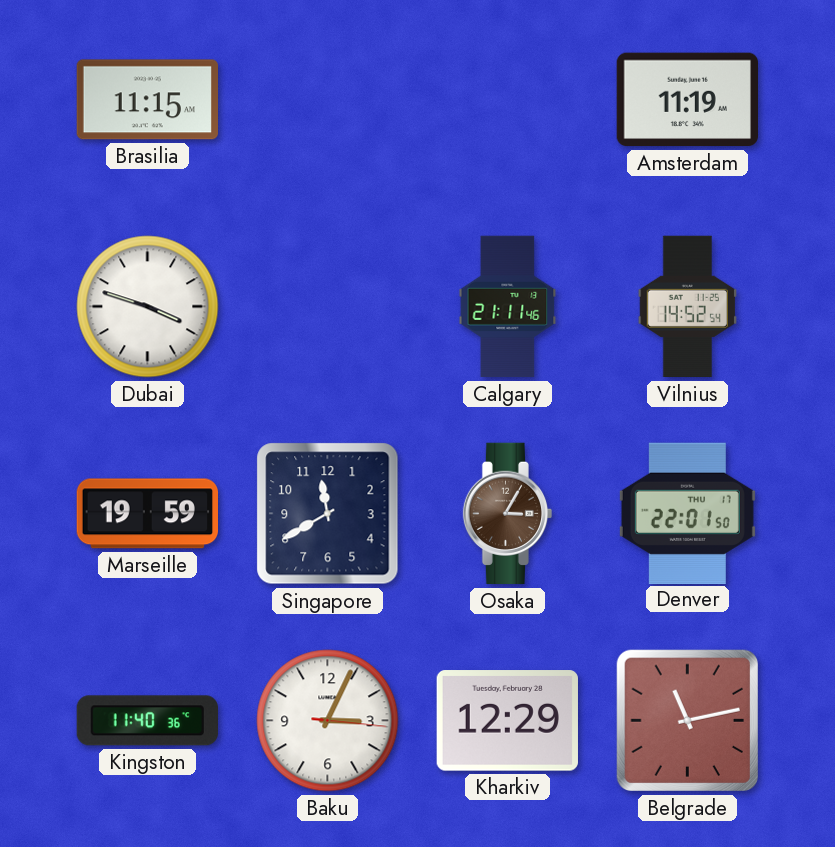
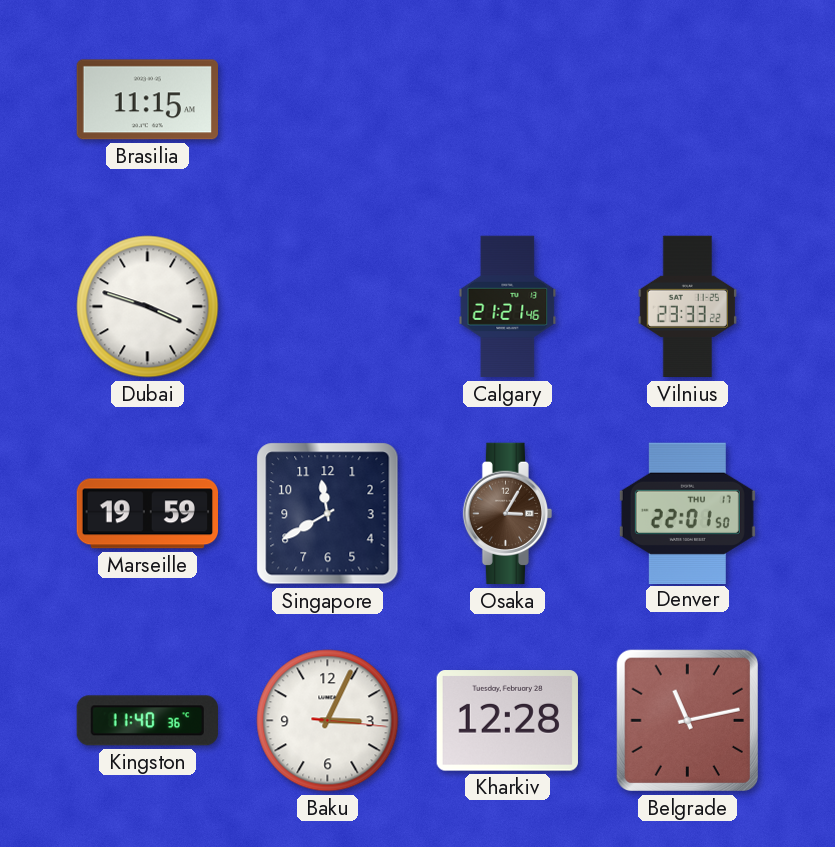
Amsterdam: 11:19 -> none (687, 100)
Calgary: 21:11 -> 21:21 (508, 307)
Vilnius: 14:52 -> 23:33 (687, 307)
Kharkiv: 12:29 -> 12:28 (507, 721)
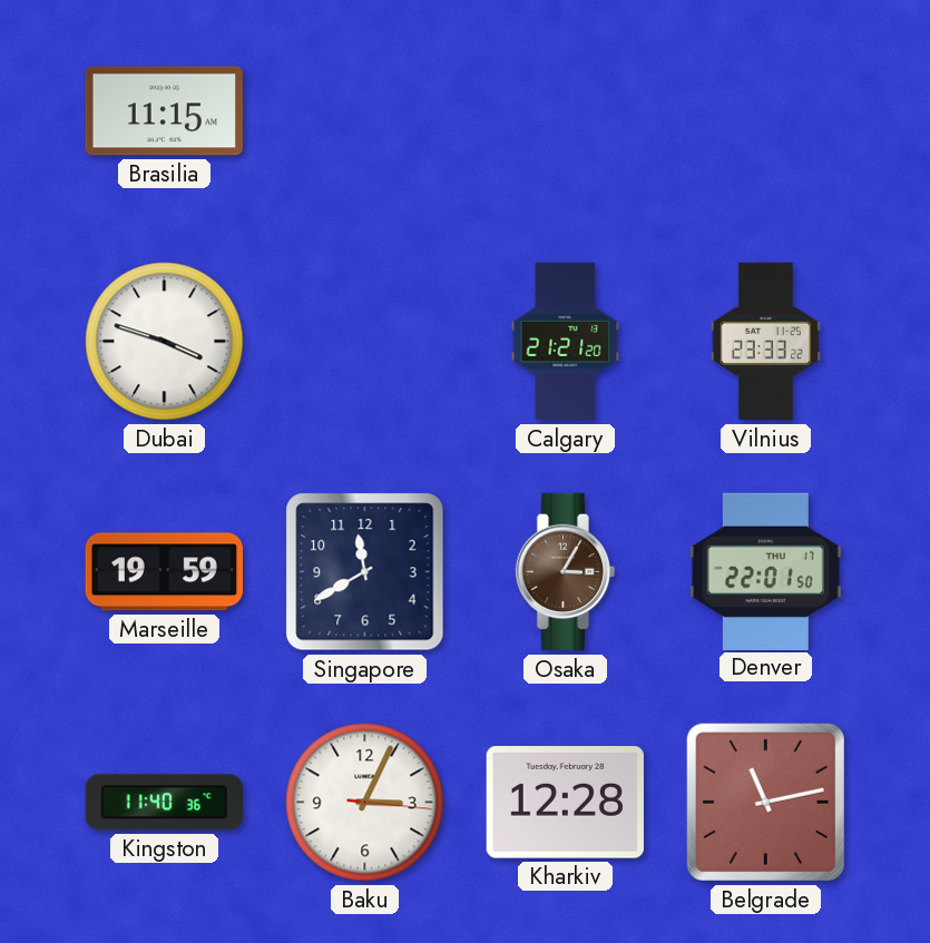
Calgary: 21:21:46 -> 21:21:20 (566, 342)
